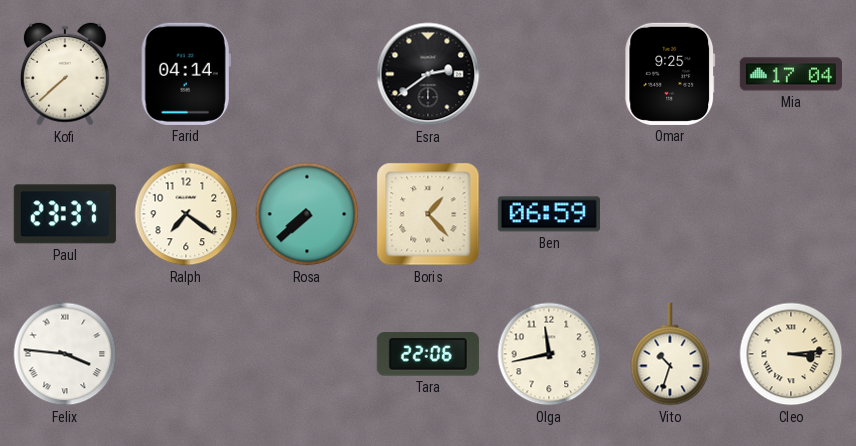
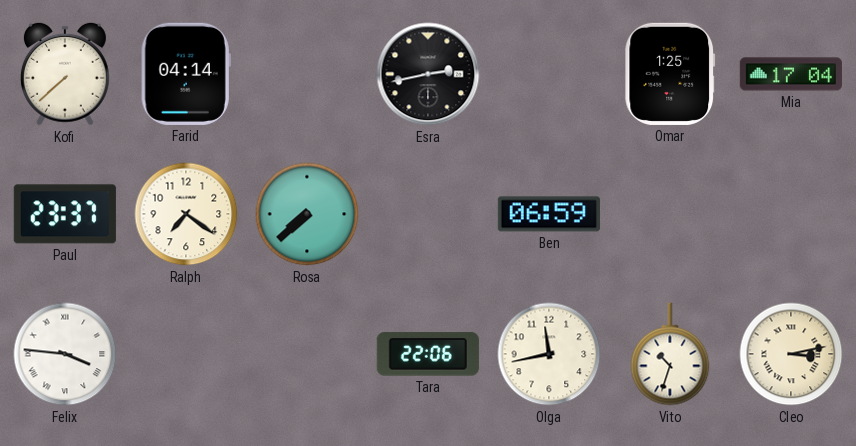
Esra: 2:39 -> 2:43 (428, 74)
Omar: 9:25 -> 1:25 (670, 74)
Boris: 1:23 -> none (428, 214)
Cleo: 3:14 -> 3:13 (791, 354)
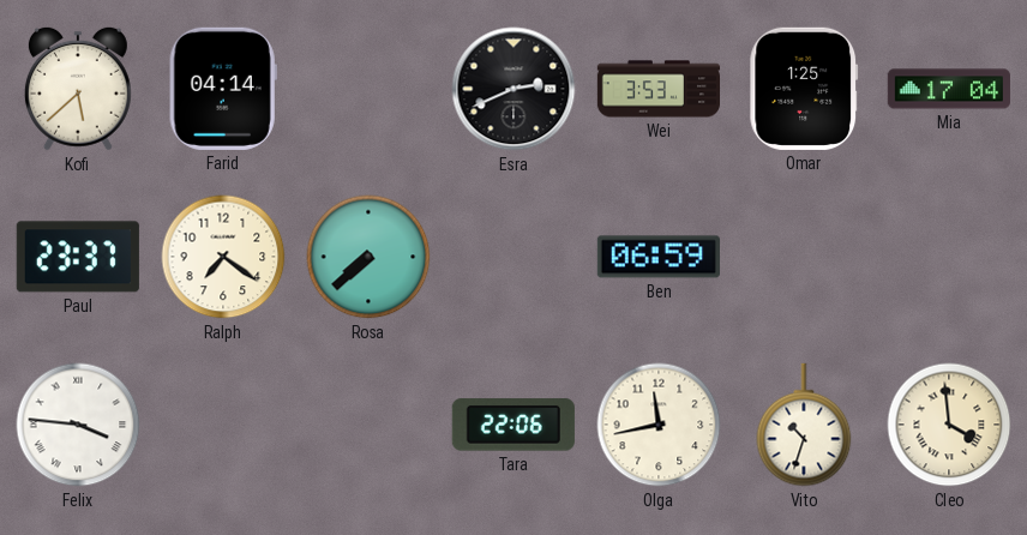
Kofi: 7:38 -> 5:38 (78, 89)
Esra: 2:43 -> 2:41 (513, 89)
Wei: none -> 3:53 (657, 89)
Cleo: 3:13 -> 3:59 (949, 425)
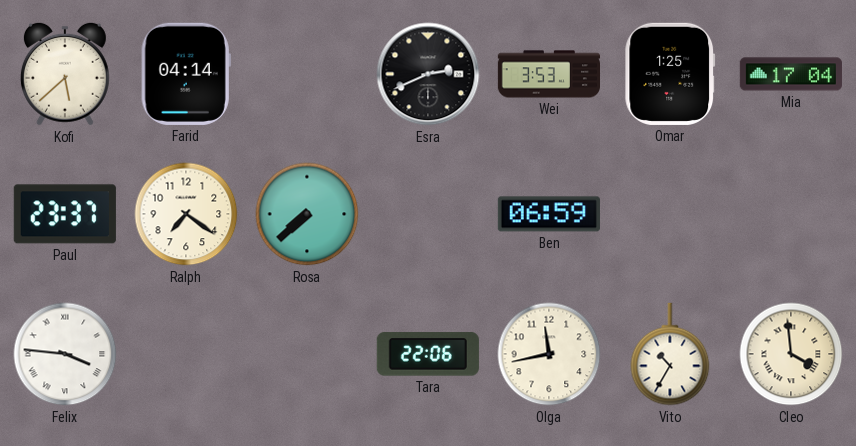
Vito: 10:33 -> 10:35 (670, 354)
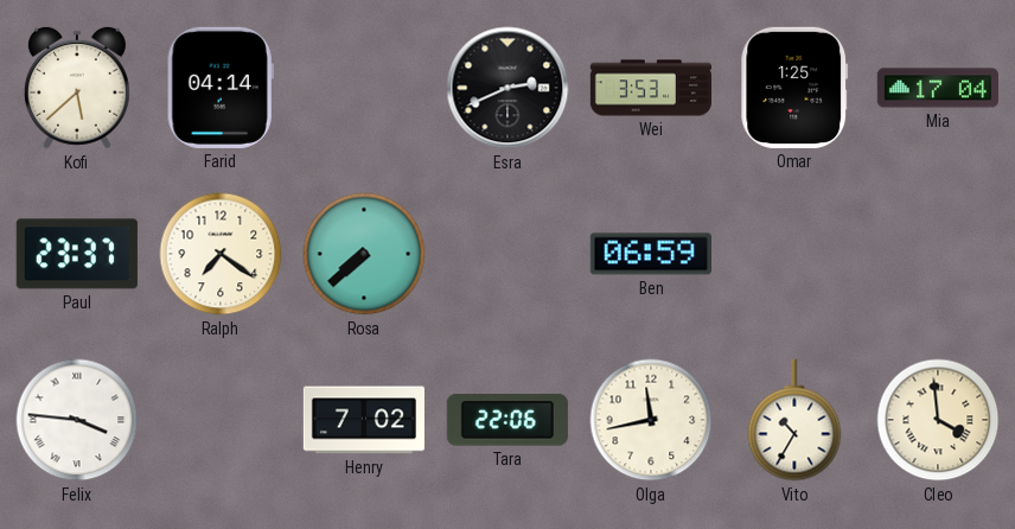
Henry: none -> 7:02 (363, 420)
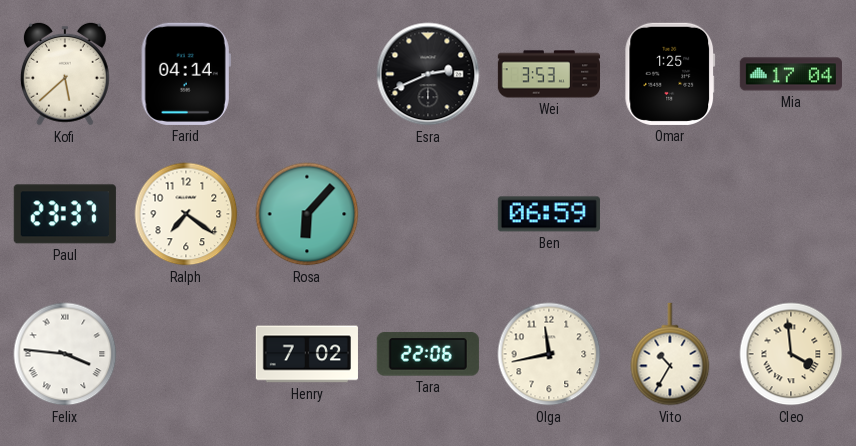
Rosa: 7:38 -> 6:07 (307, 214)
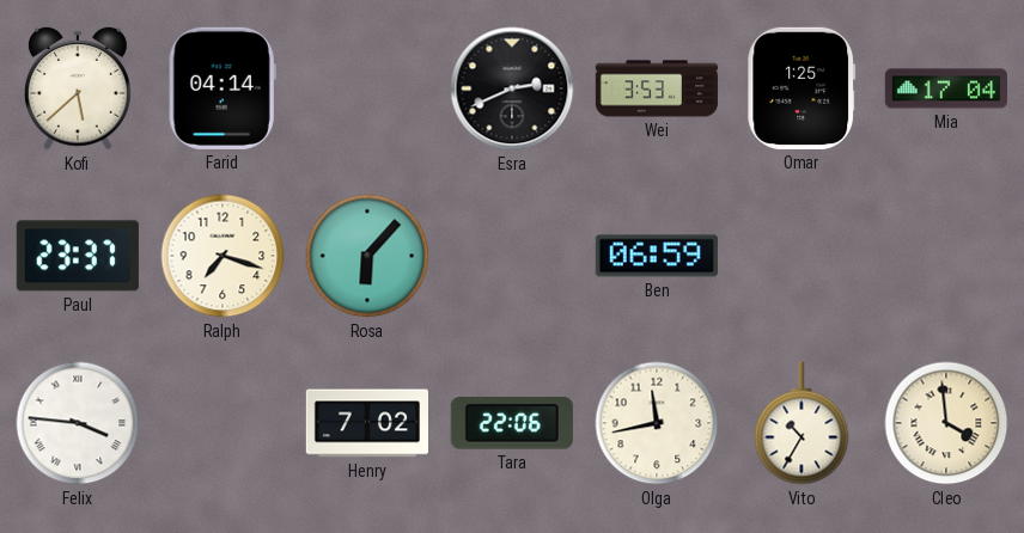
Ralph: 7:21 -> 7:18 (223, 256)
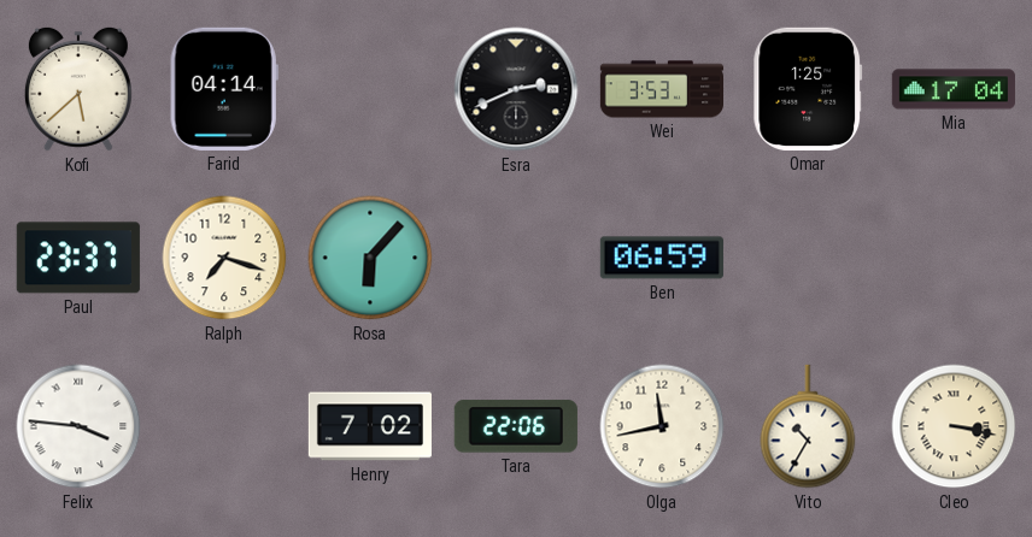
Cleo: 3:59 -> 3:17 (954, 426)
